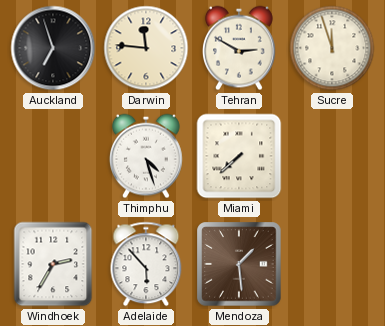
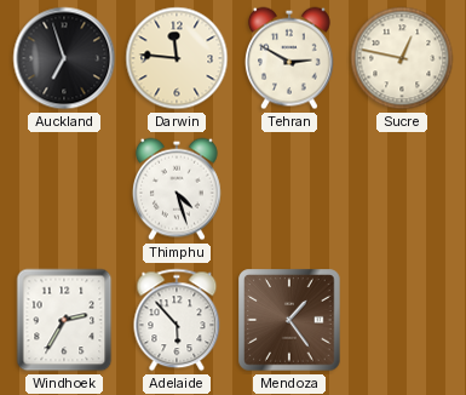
Sucre: 11:57 -> 12:47 (402, 58)
Miami: 7:38 -> none (239, 156)
Mendoza: 1:29 -> 1:24 (289, 320)
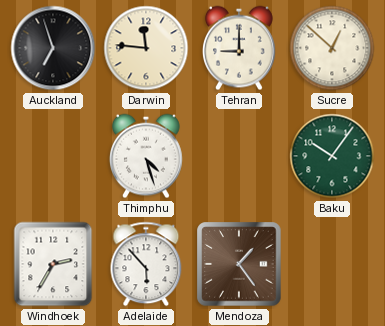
Tehran: 2:50 -> 9:00 (239, 48)
Sucre: 12:47 -> 12:52 (332, 48)
Baku: none -> 10:06 (332, 156)
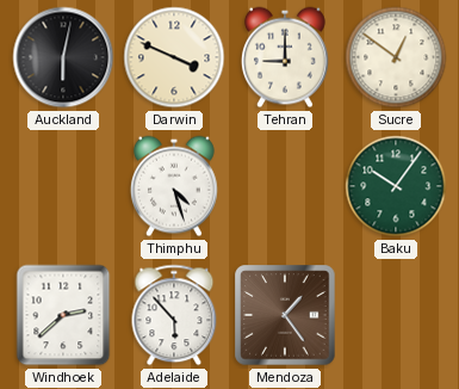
Auckland: 6:57 -> 6:02 (63, 57)
Darwin: 11:46 -> 3:49 (174, 57)
Sucre: 12:52 -> 12:51 (396, 57)
Windhoek: 2:35 -> 2:38 (63, 315)
